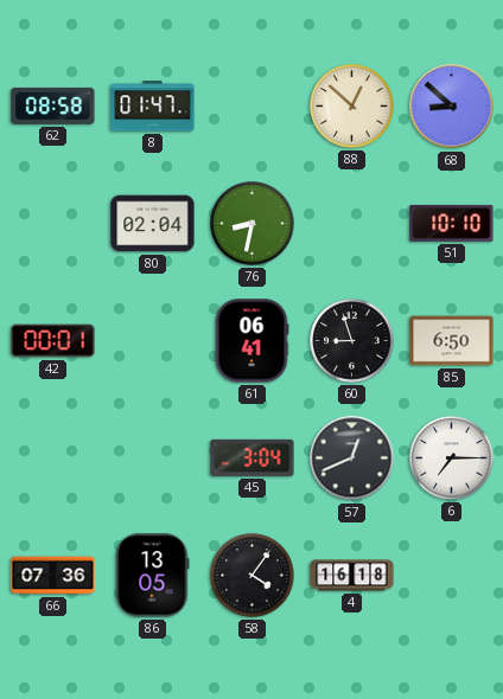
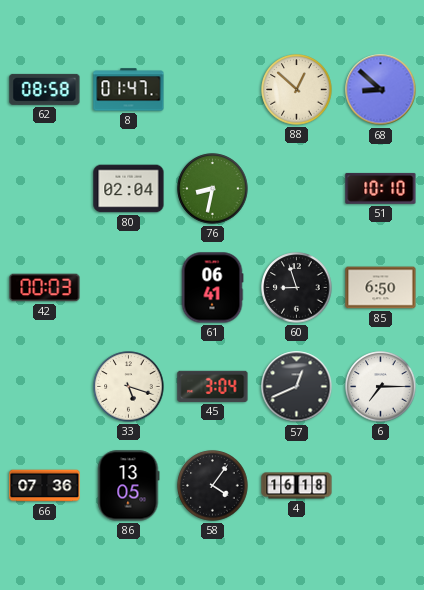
42: 00:01 -> 00:03 (45, 288)
33: none -> 5:18 (129, 387)
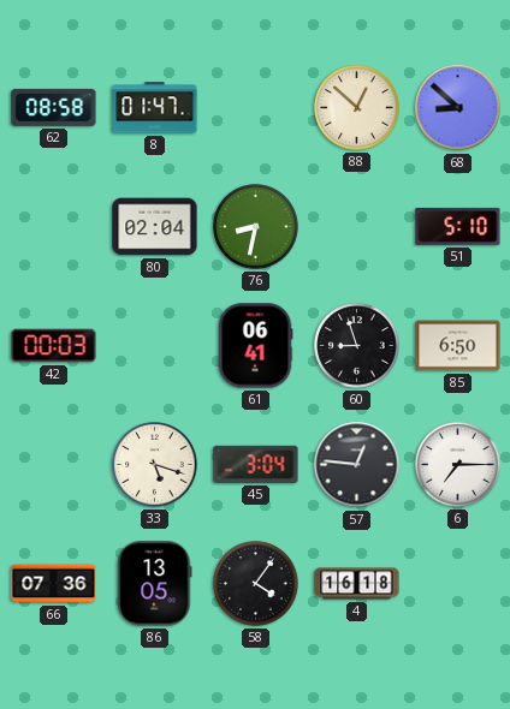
51: 10:10 -> 5:10 (458, 226)
57: 12:41 -> 12:46 (357, 465)
